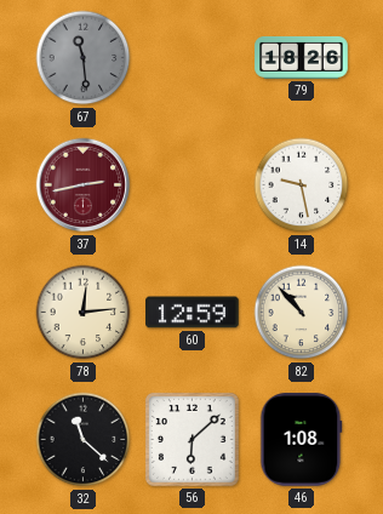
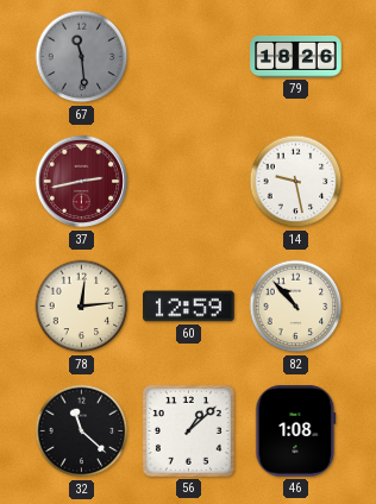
56: 6:08 -> 1:08 (188, 430)
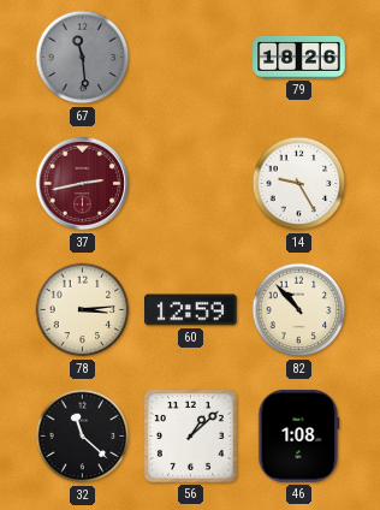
14: 9:28 -> 9:25 (299, 184)
78: 12:14 -> 3:14 (83, 310)
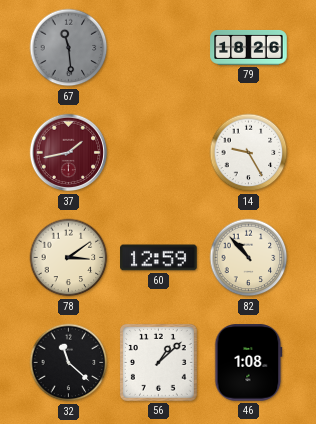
37: 2:43 -> 1:43 (69, 153)
78: 3:14 -> 3:09 (69, 258)
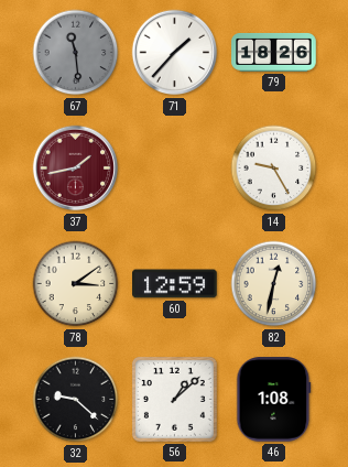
71: none -> 1:37 (175, 53)
82: 10:53 -> 12:32 (274, 284)
32: 11:22 -> 9:22 (76, 400)
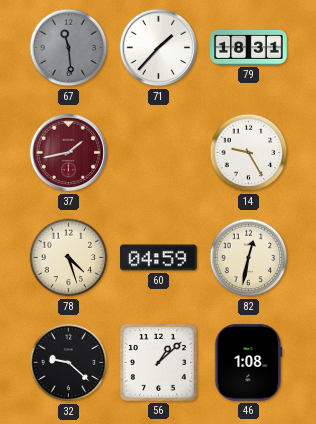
79: 18:26 -> 18:31 (249, 47)
78: 3:09 -> 4:27 (69, 258)
60: 12:59 -> 04:59 (159, 258)
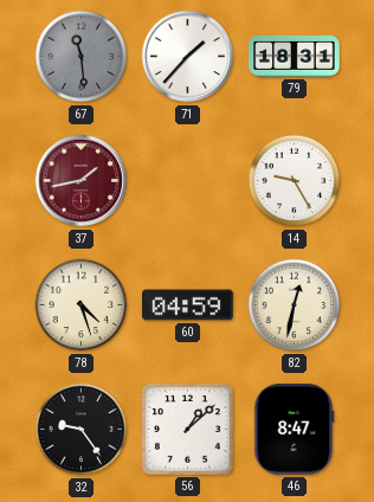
32: 9:22 -> 9:24 (82, 430)
46: 1:08 -> 8:47 (295, 430)
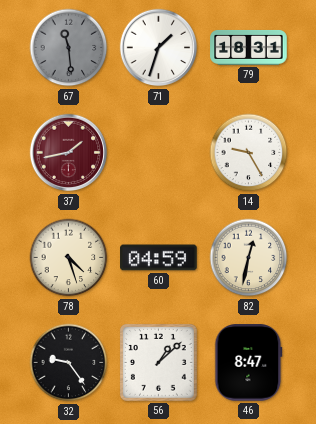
71: 1:37 -> 1:33 (159, 48)
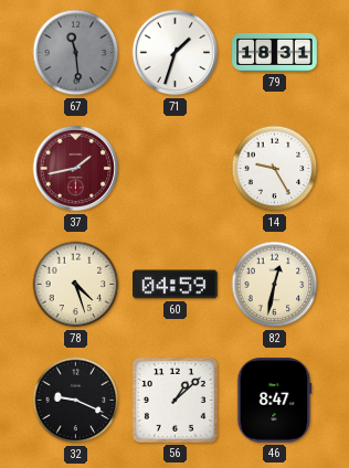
32: 9:24 -> 9:19 (76, 401)
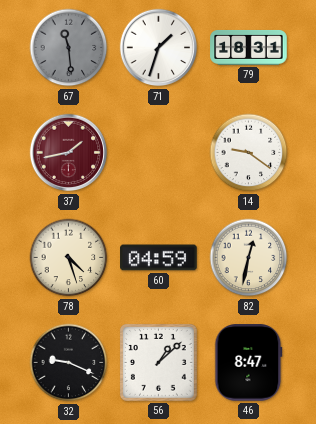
14: 9:25 -> 9:21 (249, 153)
